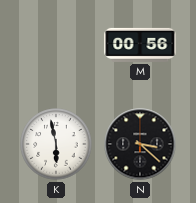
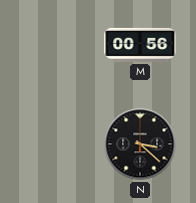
K: 5:58 -> none (56, 144)
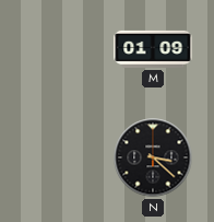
M: 00:56 -> 01:09 (153, 49)
